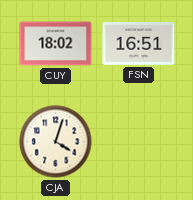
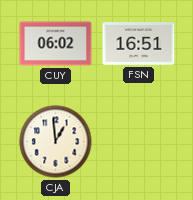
CUY: 18:02 -> 06:02 (56, 44)
CJA: 4:03 -> 12:59 (56, 142)
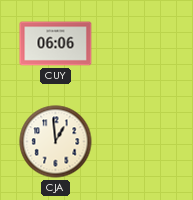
CUY: 06:02 -> 06:06 (56, 44)
FSN: 16:51 -> none (139, 44)
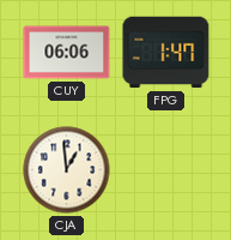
FPG: none -> 1:47 (166, 53)
